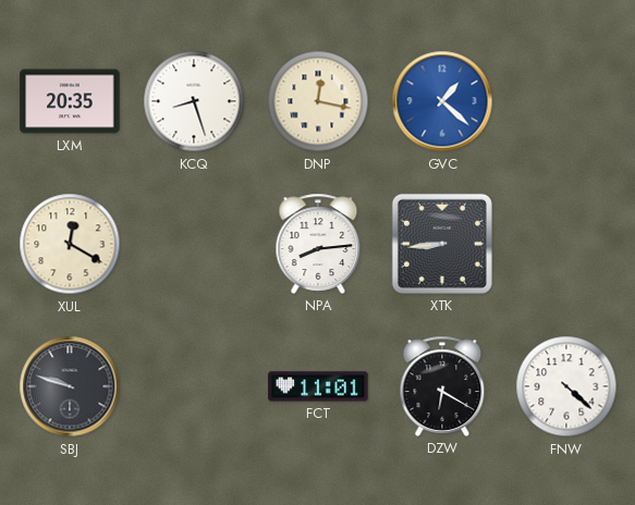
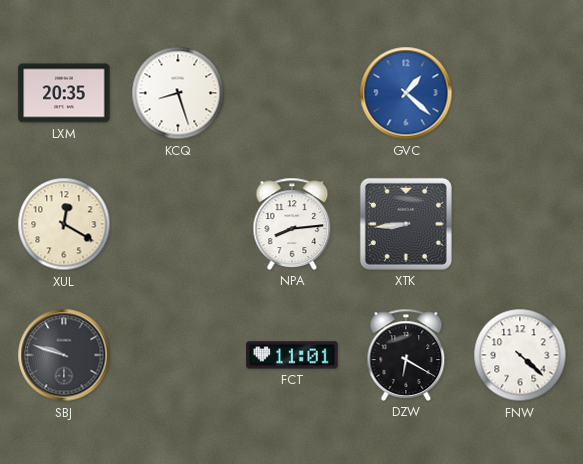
DNP: 12:17 -> none (318, 101)
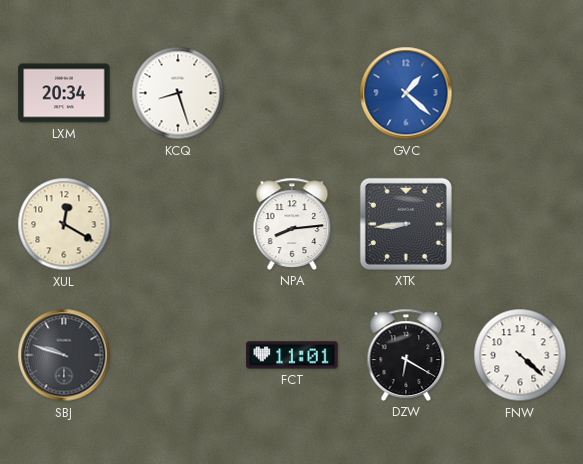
LXM: 20:35 -> 20:34 (64, 93)
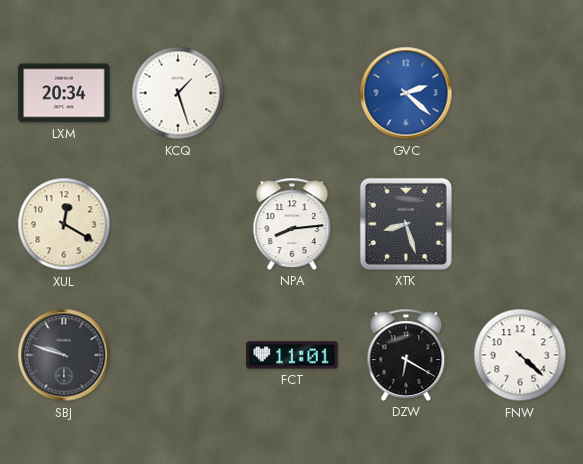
KCQ: 8:27 -> 1:27 (178, 93)
GVC: 1:22 -> 2:22 (406, 93)
XTK: 8:44 -> 8:27 (406, 224)
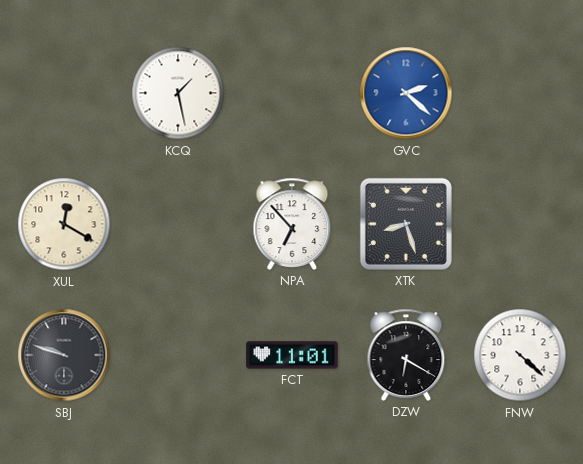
LXM: 20:34 -> none (64, 93)
KCQ: 1:27 -> 1:28 (178, 93)
NPA: 8:14 -> 6:53 (292, 224)
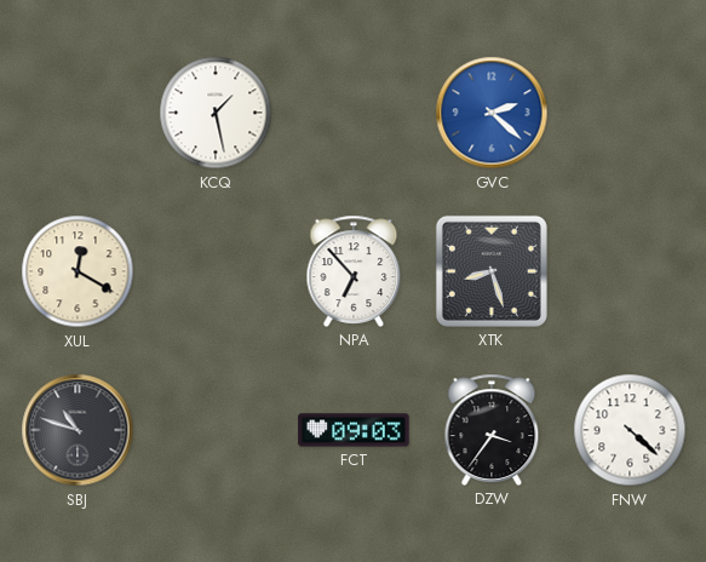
SBJ: 9:48 -> 10:48 (78, 430)
FCT: 11:01 -> 09:03 (354, 430)
DZW: 6:20 -> 3:36 (492, 430)
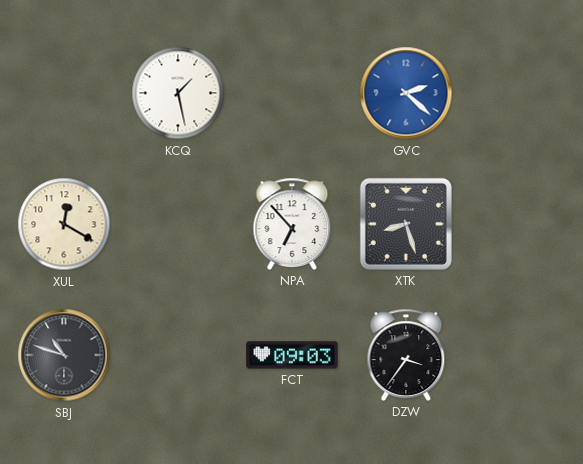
FNW: 4:22 -> none (630, 430)
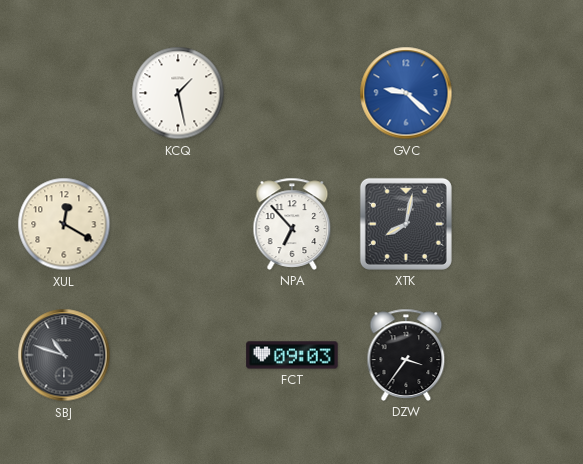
GVC: 2:22 -> 9:22 (406, 93)
XTK: 8:27 -> 8:02 (406, 224)
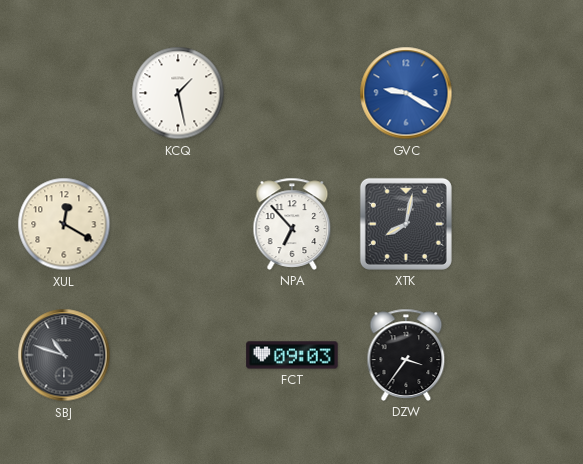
GVC: 9:22 -> 9:20 (406, 93)
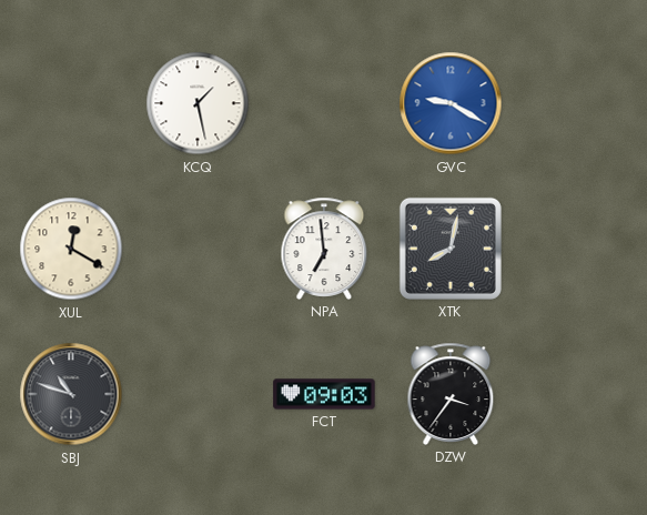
NPA: 6:53 -> 6:59 (324, 249)
